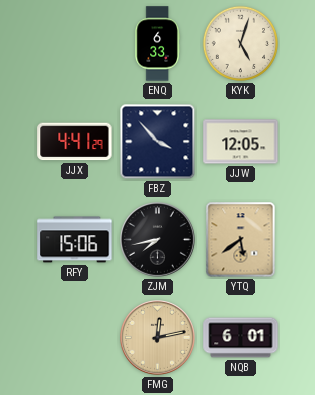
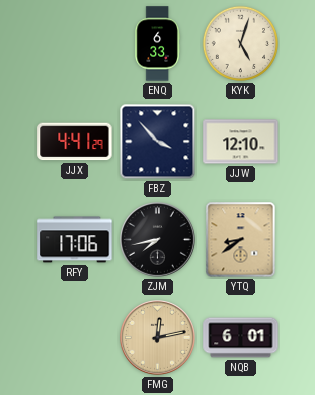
JJW: 12:05 -> 12:10 (241, 142)
RFY: 15:06 -> 17:06 (75, 240)
YTQ: 5:39 -> 8:39 (241, 240)
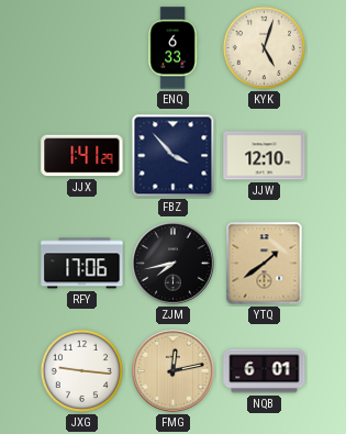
JJX: 4:41 -> 1:41 (82, 156)
YTQ: 8:39 -> 1:39 (265, 264)
JXG: none -> 9:16 (81, 370)
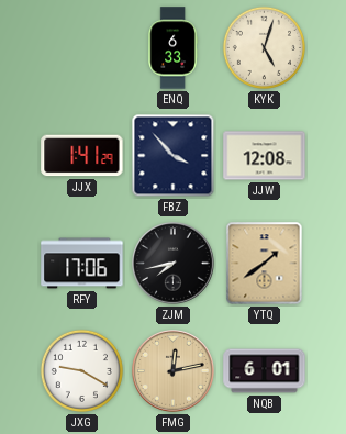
JJW: 12:10 -> 12:08 (265, 156)
JXG: 9:16 -> 9:20 (81, 370)
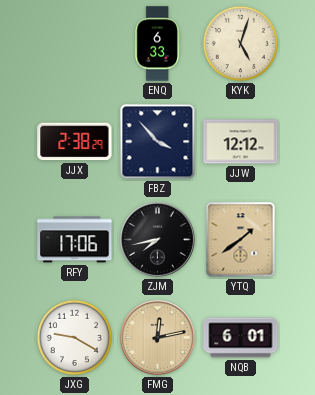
JJX: 1:41 -> 2:38 (75, 142)
JJW: 12:08 -> 12:12 (241, 142)
